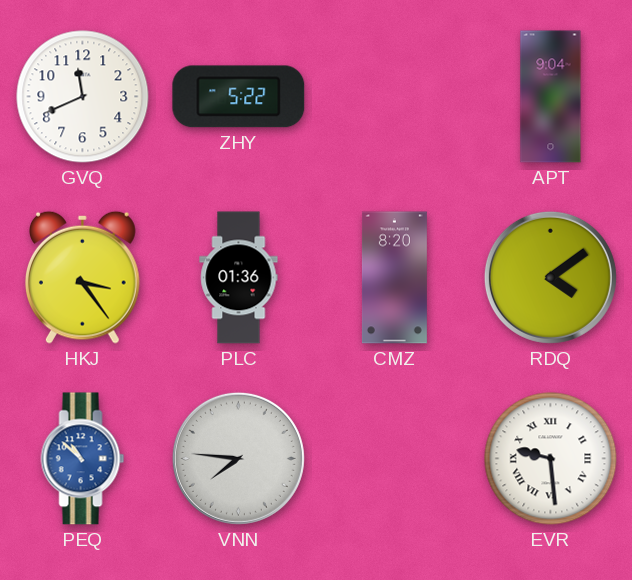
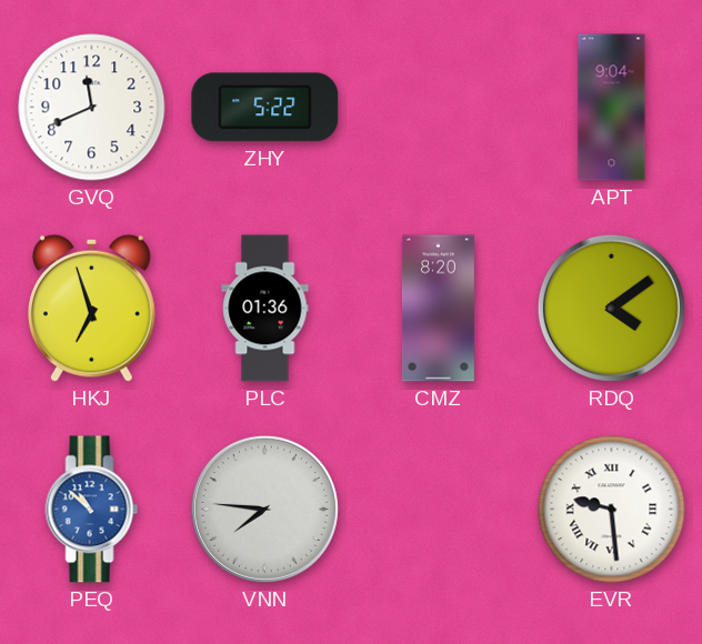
HKJ: 3:24 -> 6:57 (91, 308)
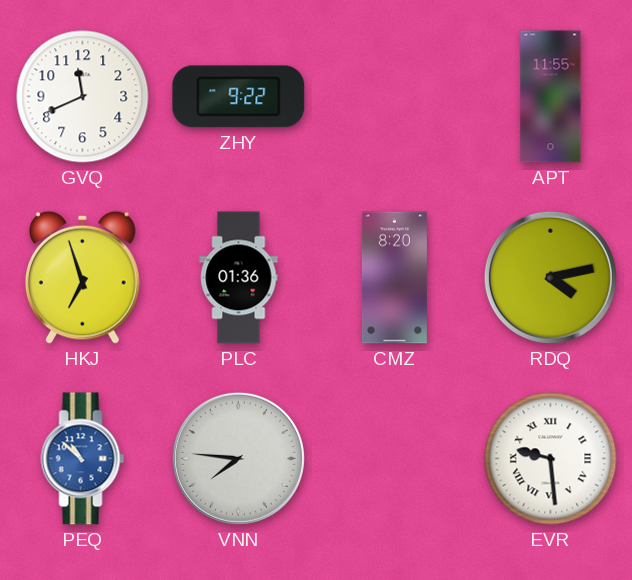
ZHY: 5:22 -> 9:22 (239, 97)
APT: 9:04 -> 11:55 (551, 97)
RDQ: 4:09 -> 4:13 (550, 277)
